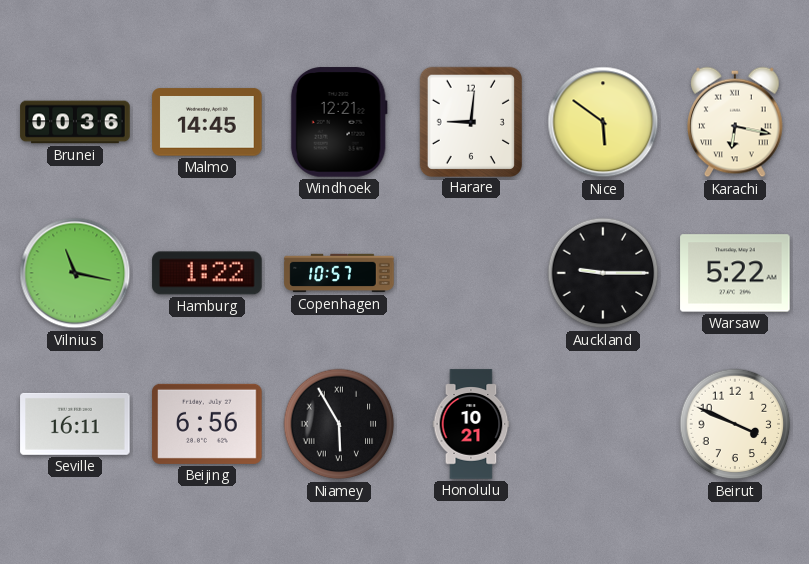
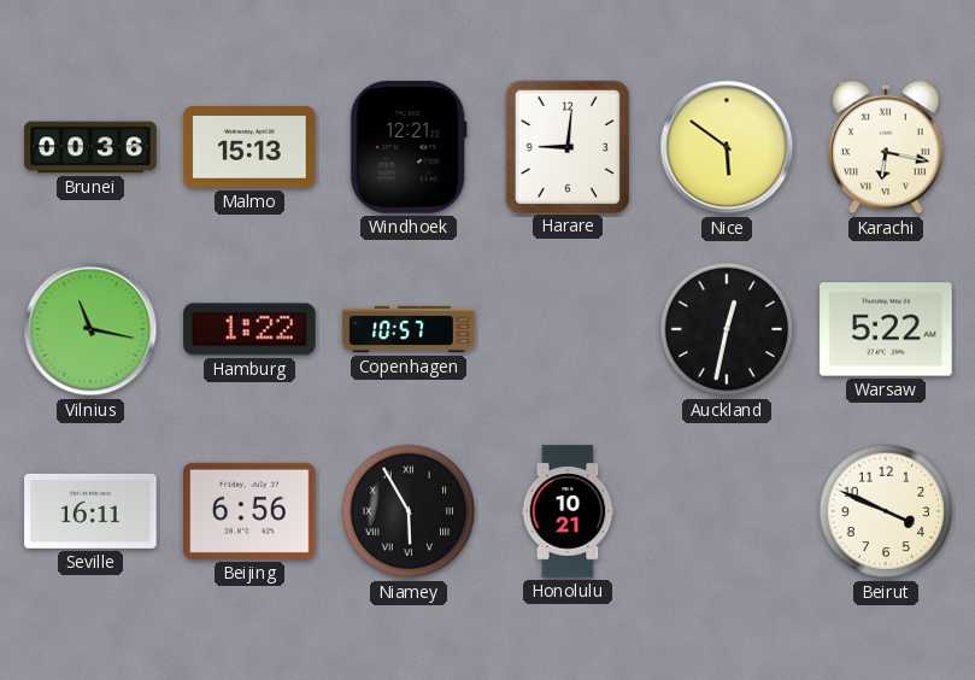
Malmo: 14:45 -> 15:13 (249, 147)
Auckland: 9:15 -> 12:32 (727, 329)
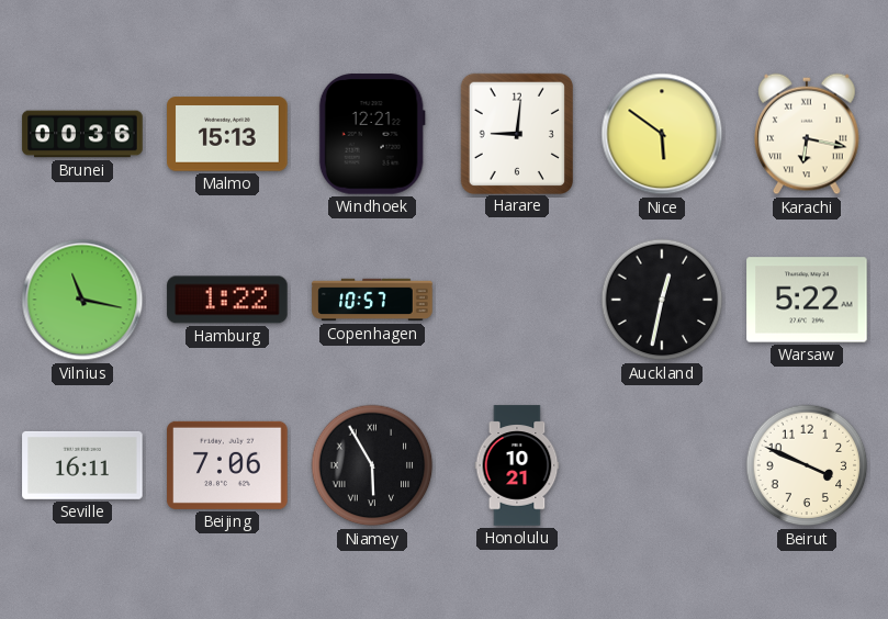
Beijing: 6:56 -> 7:06 (227, 465)
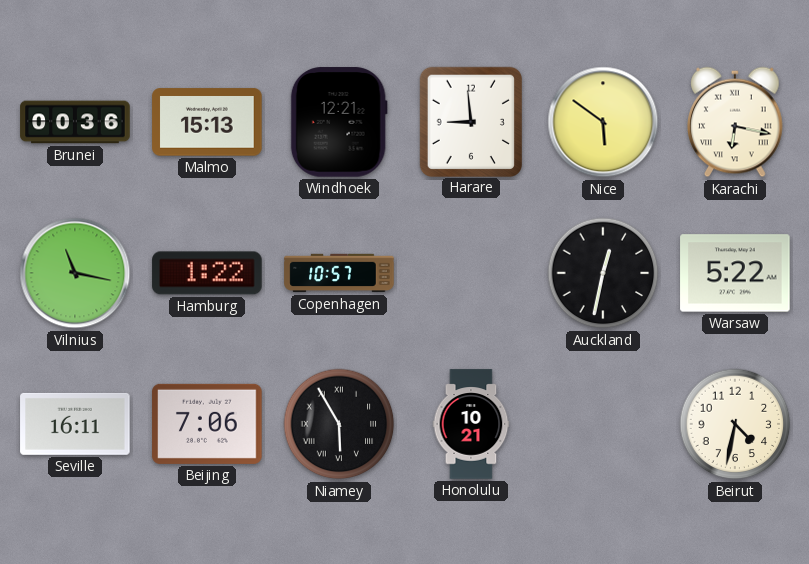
Harare: 9:01 -> 8:59 (471, 121)
Beirut: 3:49 -> 4:32 (735, 424)
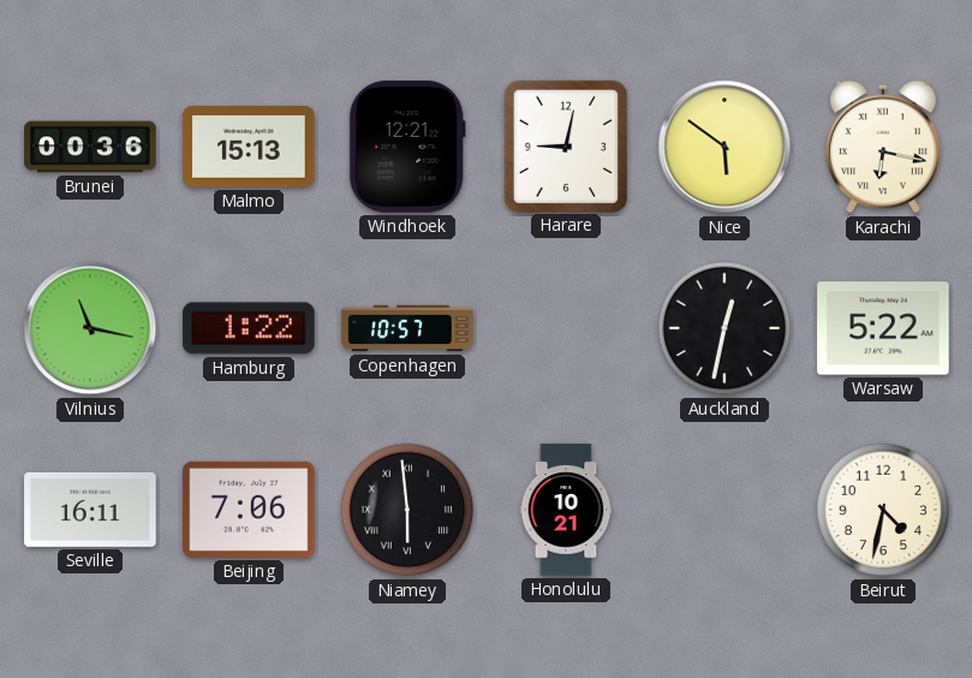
Harare: 8:59 -> 9:02 (566, 145)
Niamey: 5:55 -> 5:59 (407, 510)
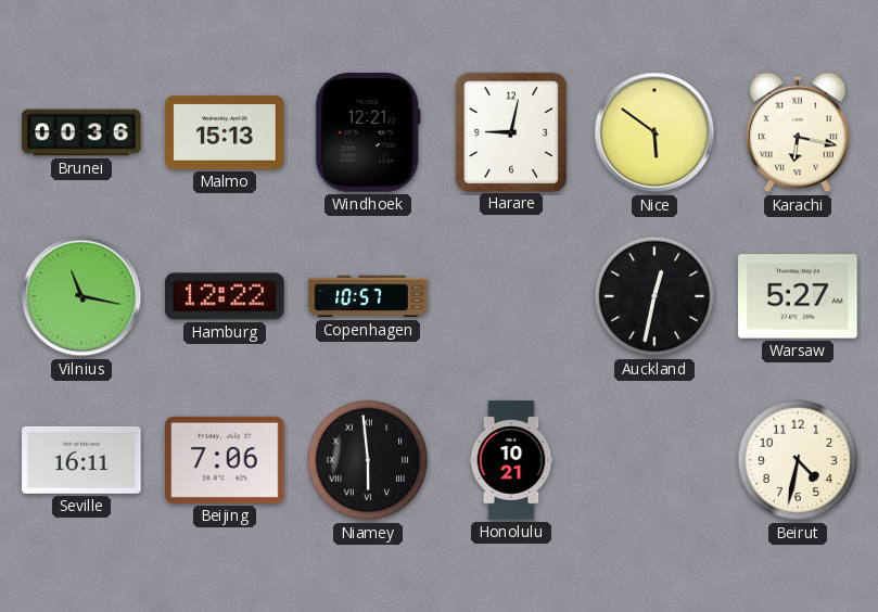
Hamburg: 1:22 -> 12:22 (225, 296)
Warsaw: 5:22 -> 5:27 (798, 296)
